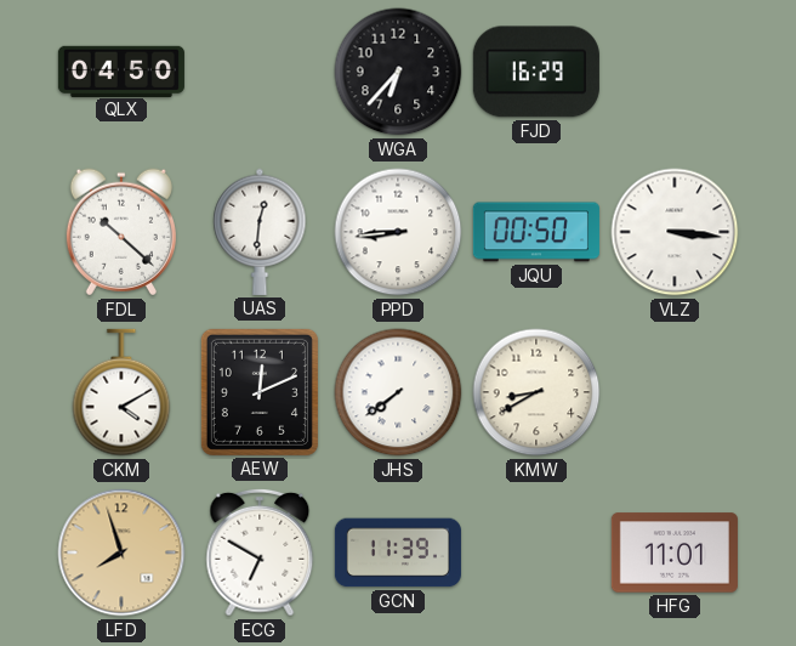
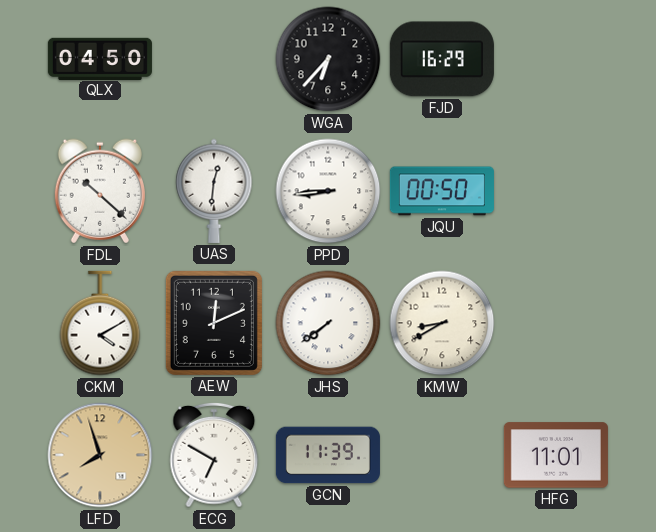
VLZ: 3:16 -> none (675, 232)
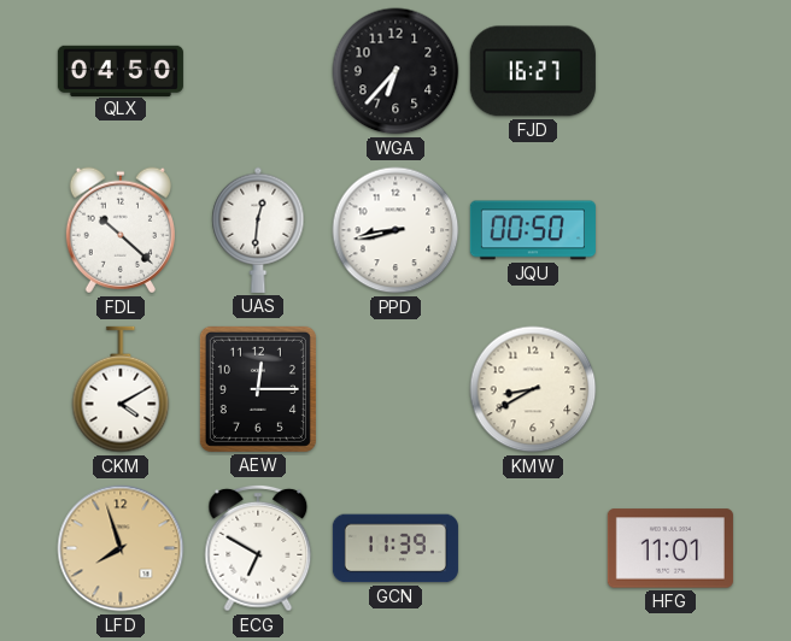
FJD: 16:29 -> 16:27 (533, 71)
PPD: 8:44 -> 8:43 (395, 230)
AEW: 12:11 -> 12:15 (258, 389)
JHS: 7:39 -> none (328, 323)
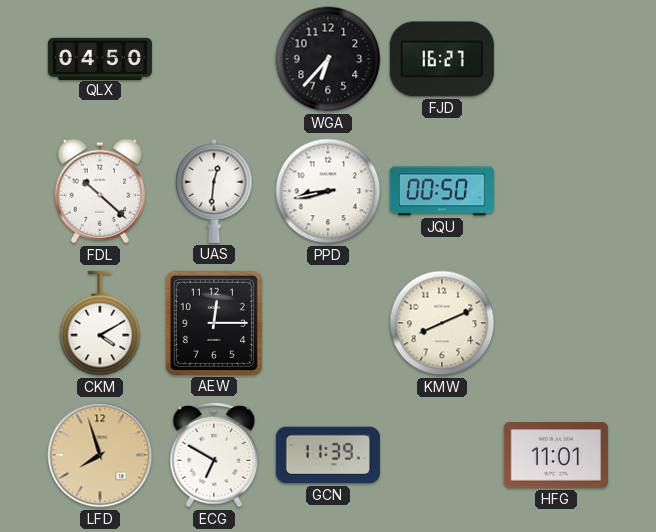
KMW: 8:40 -> 8:11 (442, 323)
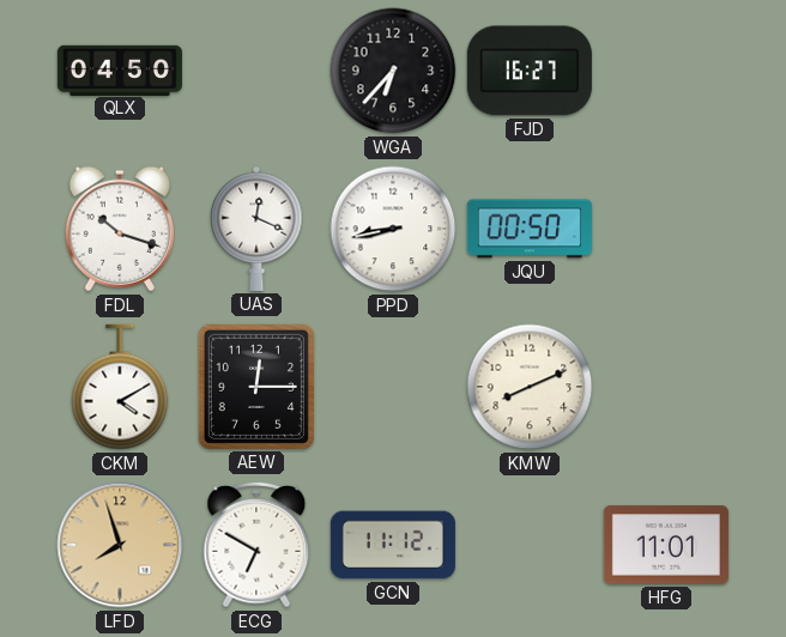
FDL: 10:22 -> 10:18 (120, 229)
UAS: 12:31 -> 12:19 (256, 229)
GCN: 11:39 -> 11:12 (393, 545)
